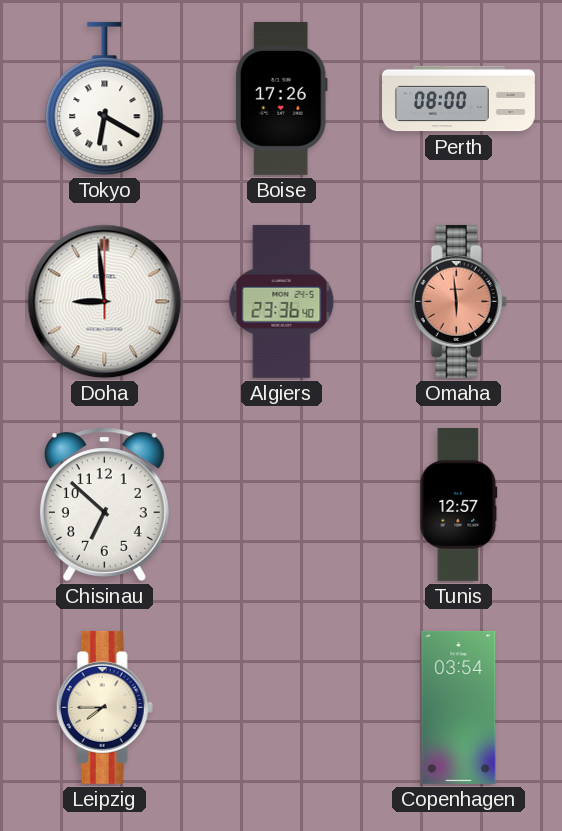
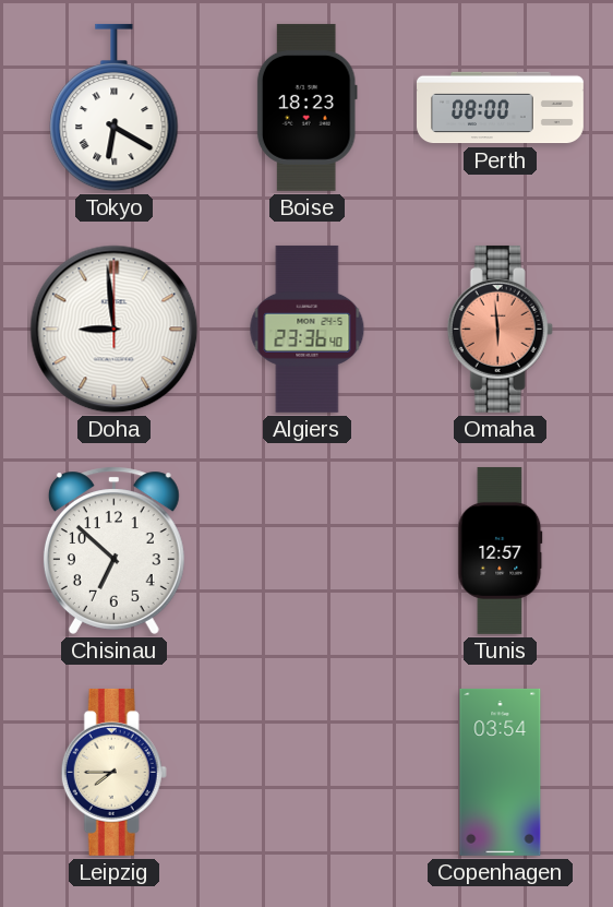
Boise: 17:26 -> 18:23 (306, 107)
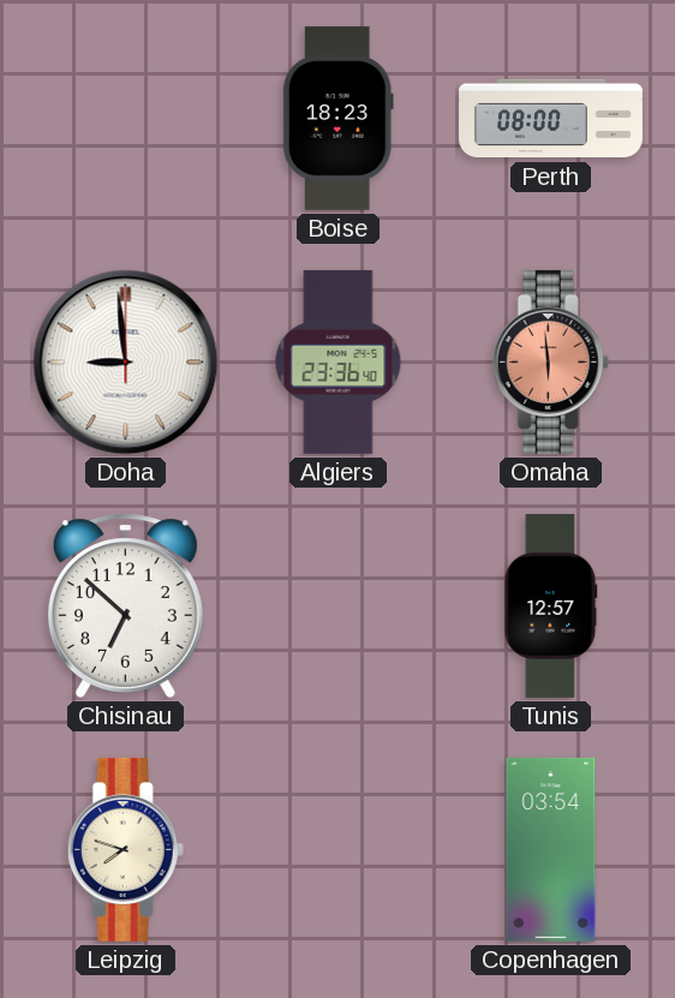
Tokyo: 6:20 -> none (115, 108)
Leipzig: 7:45 -> 7:48 (125, 849)
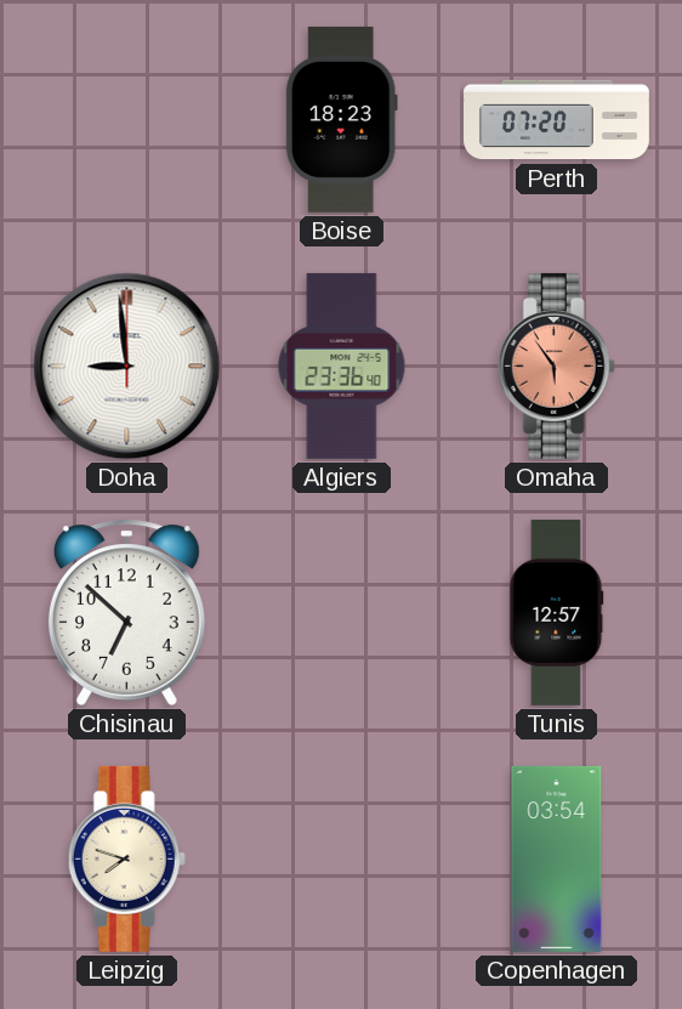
Perth: 08:00 -> 07:20 (557, 120)
Omaha: 5:59 -> 5:54 (556, 365)
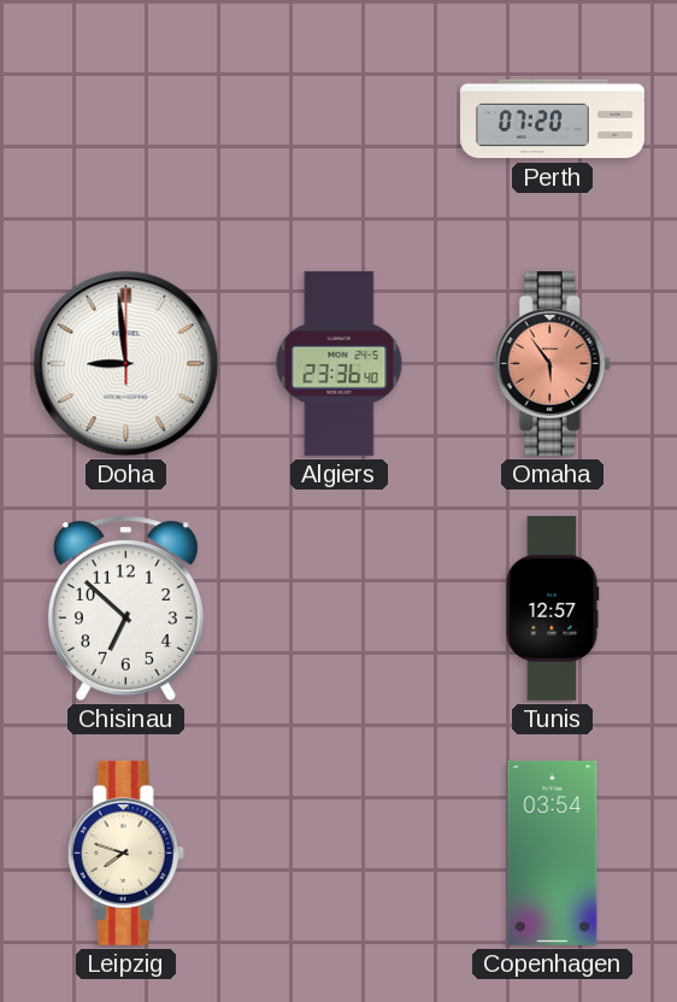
Boise: 18:23 -> none (341, 119)
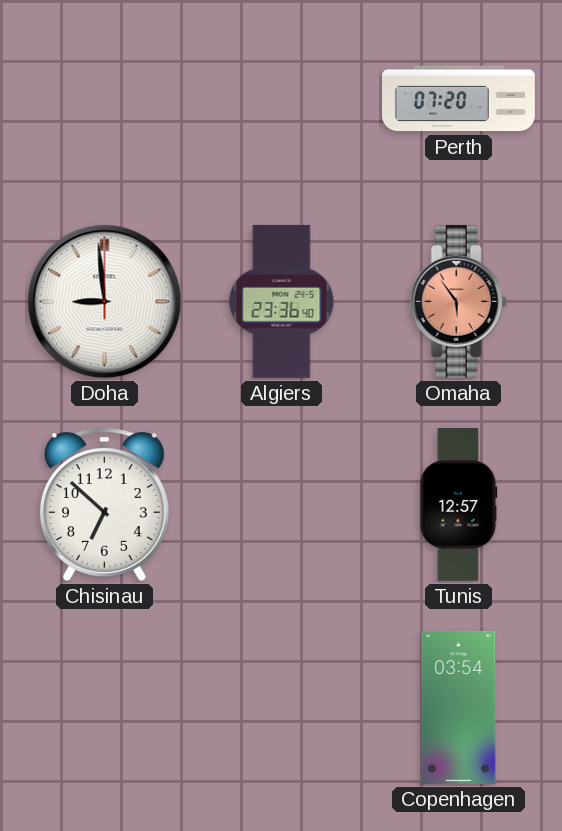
Leipzig: 7:48 -> none (125, 852)
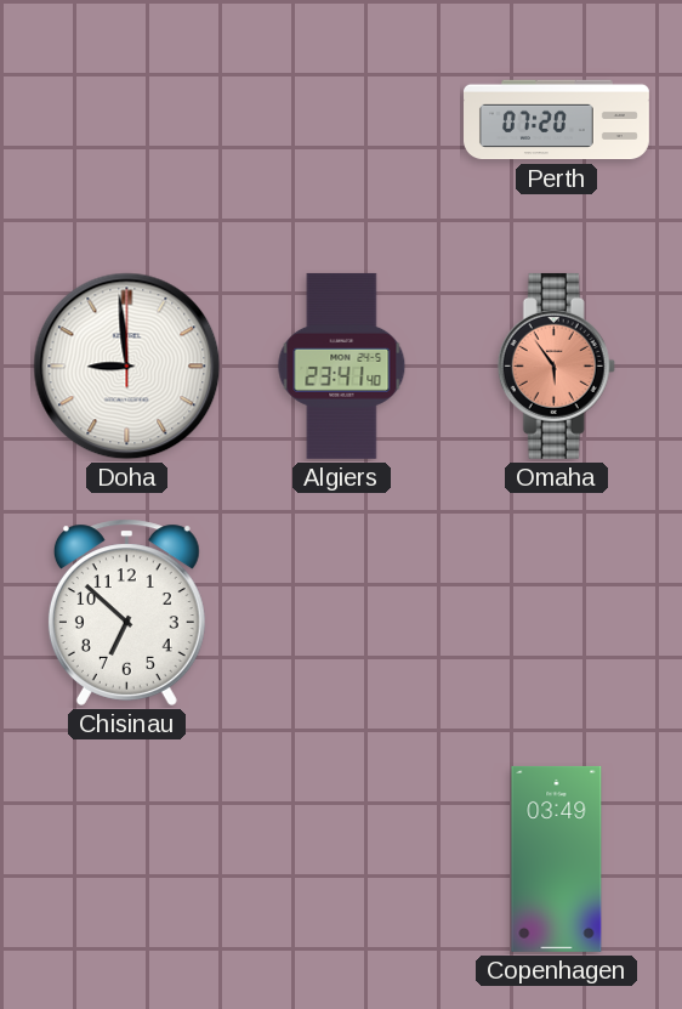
Algiers: 23:36 -> 23:41 (342, 365)
Tunis: 12:57 -> none (459, 504)
Copenhagen: 03:54 -> 03:49 (557, 858)
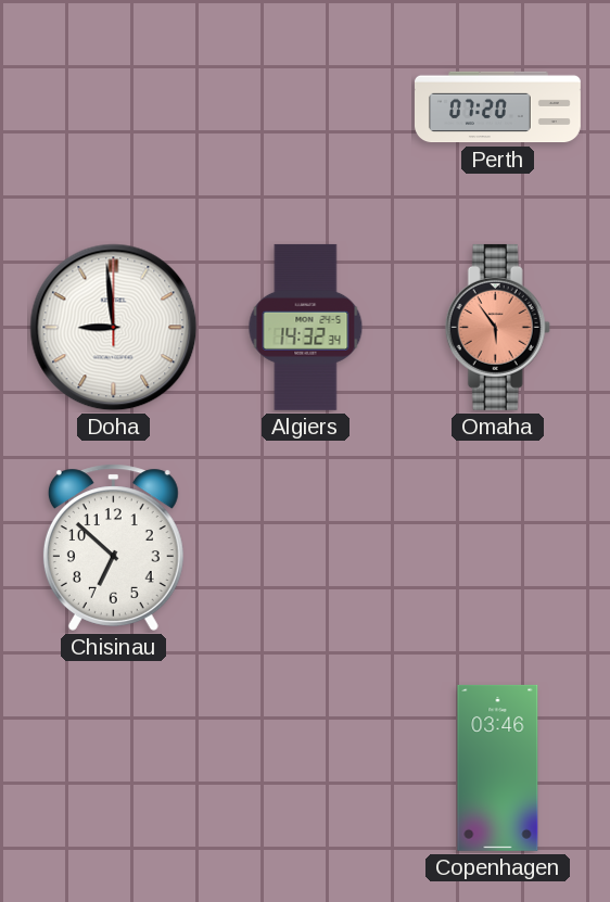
Algiers: 23:41 -> 14:32 (306, 327)
Copenhagen: 03:49 -> 03:46 (498, 767)
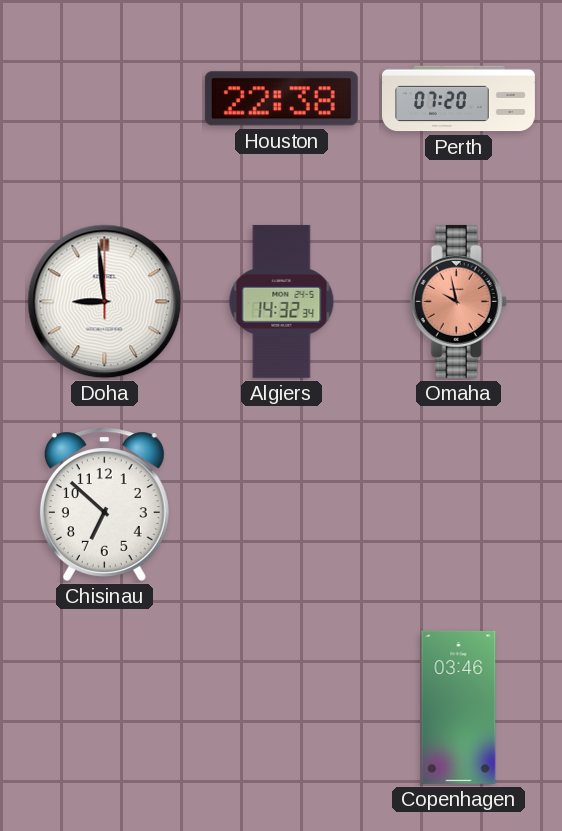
Houston: none -> 22:38 (281, 99)
Omaha: 5:54 -> 9:58 (458, 301)
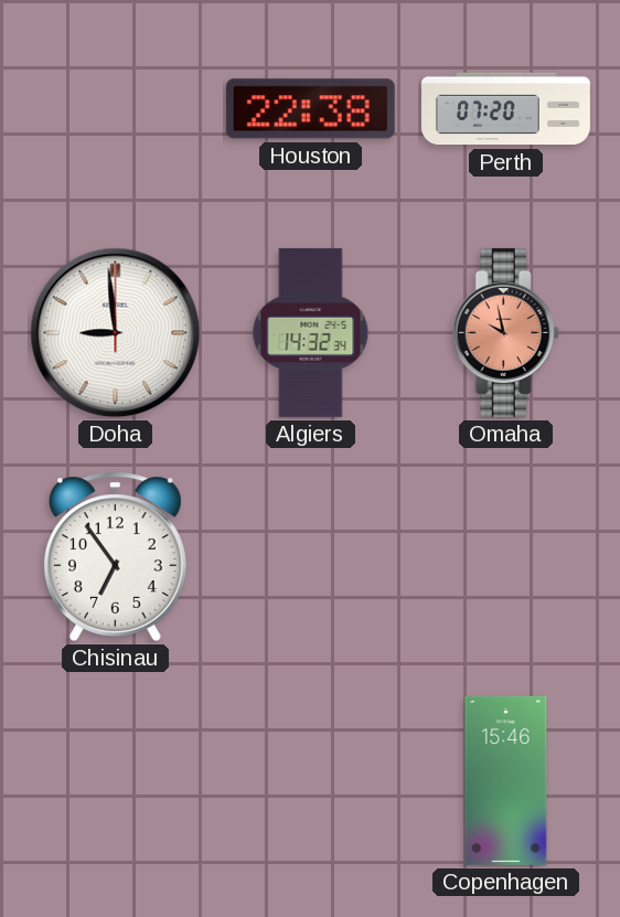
Chisinau: 6:52 -> 6:54 (115, 556)
Copenhagen: 03:46 -> 15:46 (506, 780)
